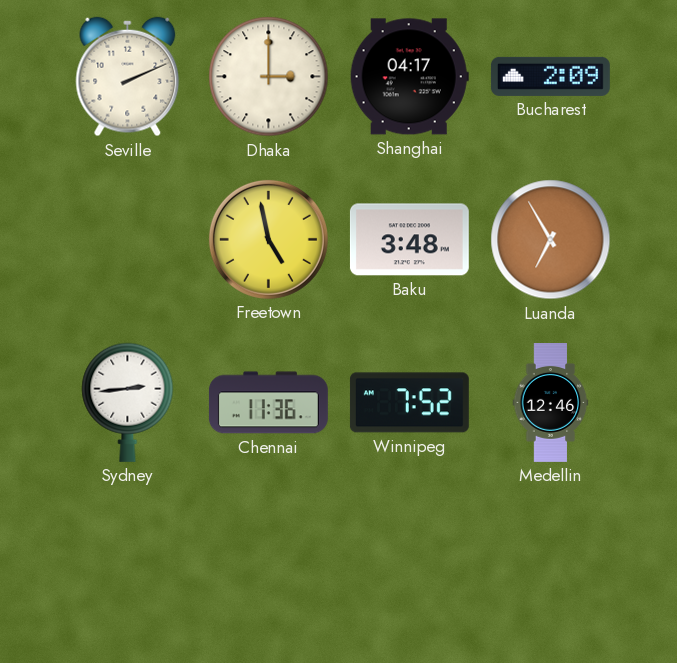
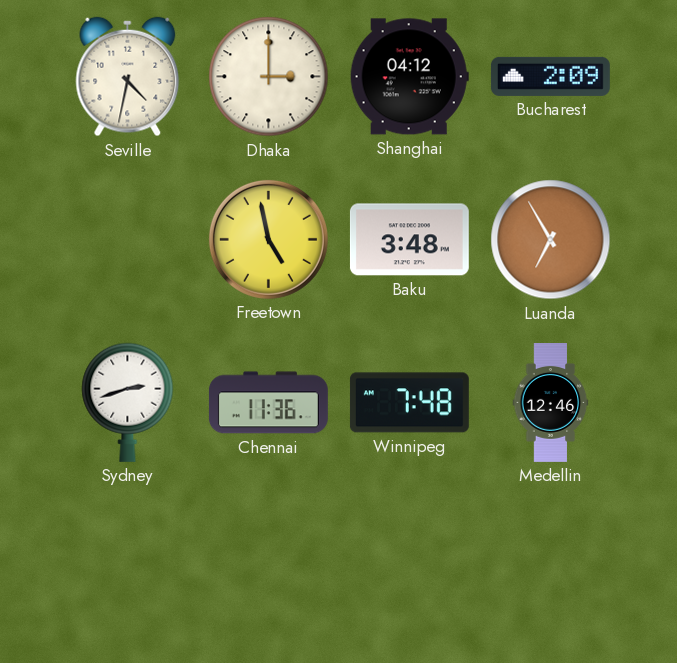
Seville: 2:11 -> 4:32 (128, 77)
Shanghai: 04:17 -> 04:12 (409, 77)
Sydney: 2:44 -> 2:42 (128, 402)
Winnipeg: 7:52 -> 7:48 (409, 403)
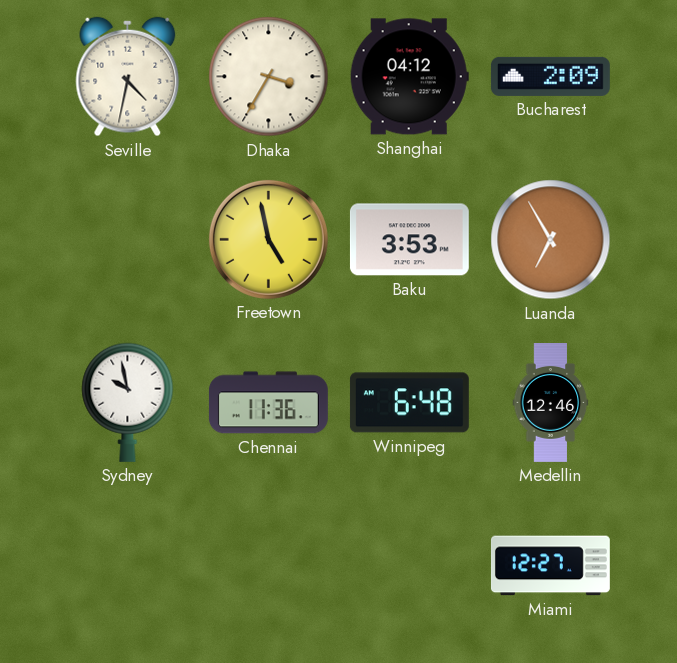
Dhaka: 3:00 -> 3:35 (269, 77)
Baku: 3:48 -> 3:53 (409, 240)
Sydney: 2:42 -> 9:58 (128, 402)
Winnipeg: 7:48 -> 6:48 (409, 403)
Miami: none -> 12:27 (550, 566)
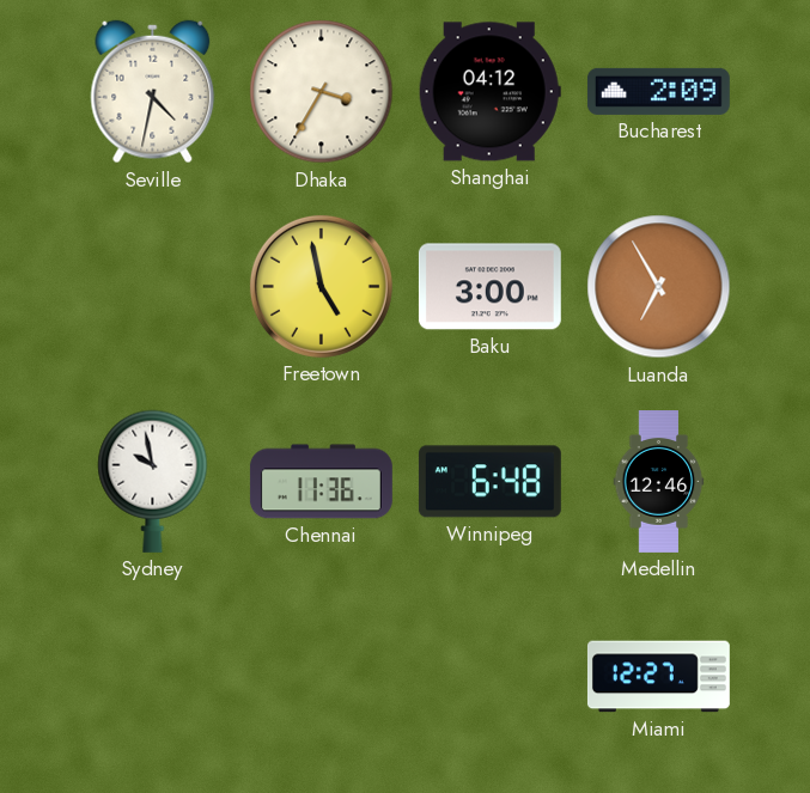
Baku: 3:53 -> 3:00 (489, 287)
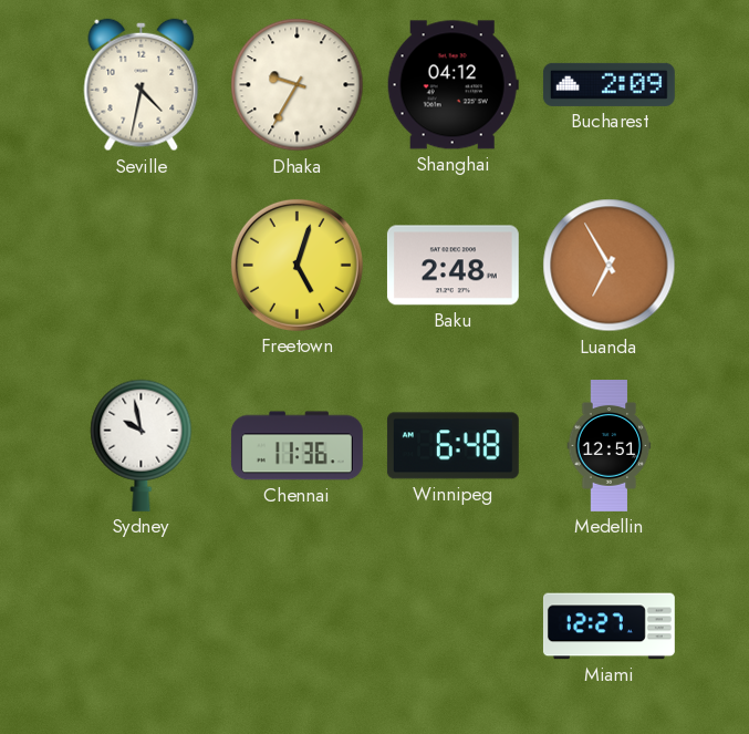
Dhaka: 3:35 -> 9:35 (298, 85)
Freetown: 4:58 -> 5:03 (297, 265)
Baku: 3:00 -> 2:48 (452, 266)
Medellin: 12:46 -> 12:51 (610, 446)
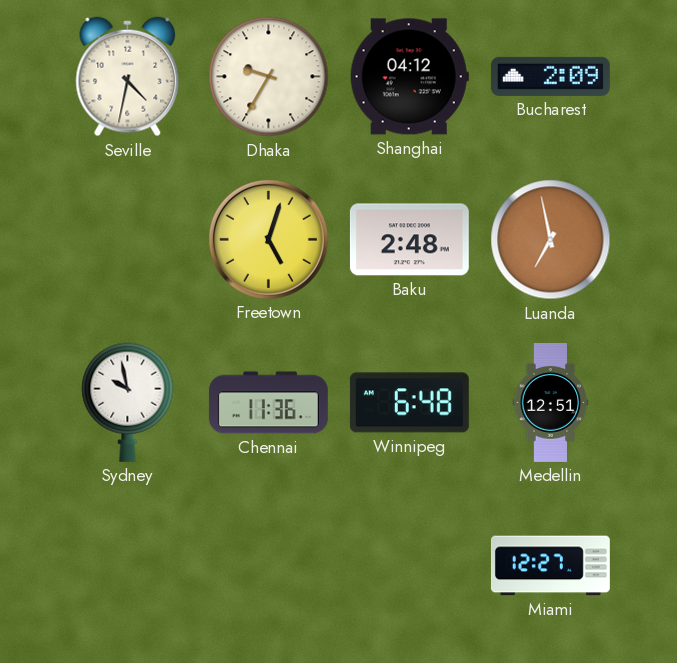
Luanda: 6:55 -> 6:58 (551, 240)
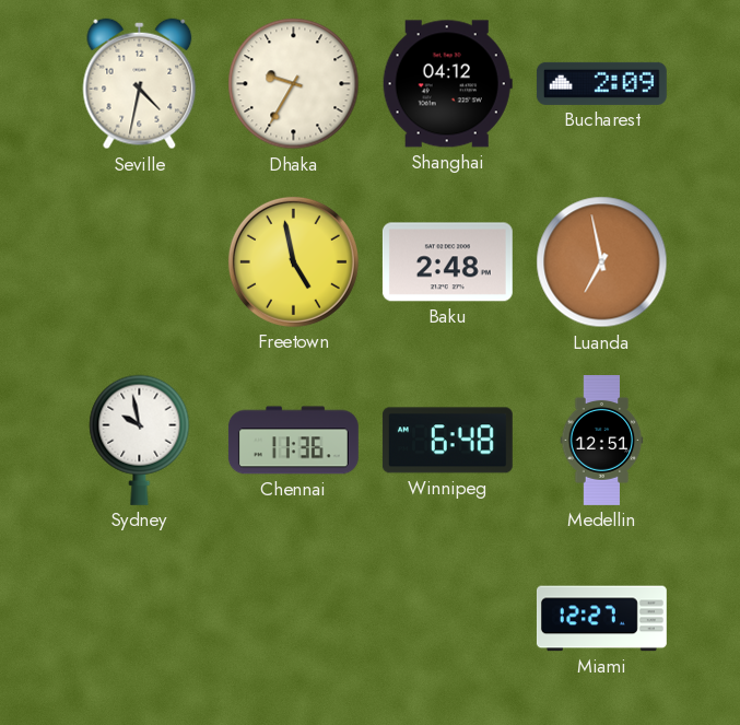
Freetown: 5:03 -> 4:58 (293, 261)
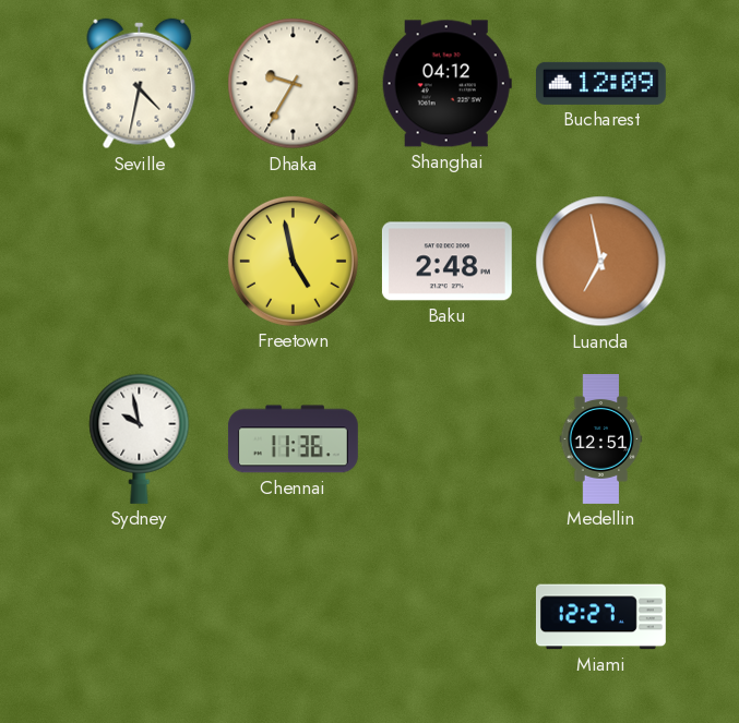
Bucharest: 2:09 -> 12:09 (600, 83)
Winnipeg: 6:48 -> none (447, 441)
